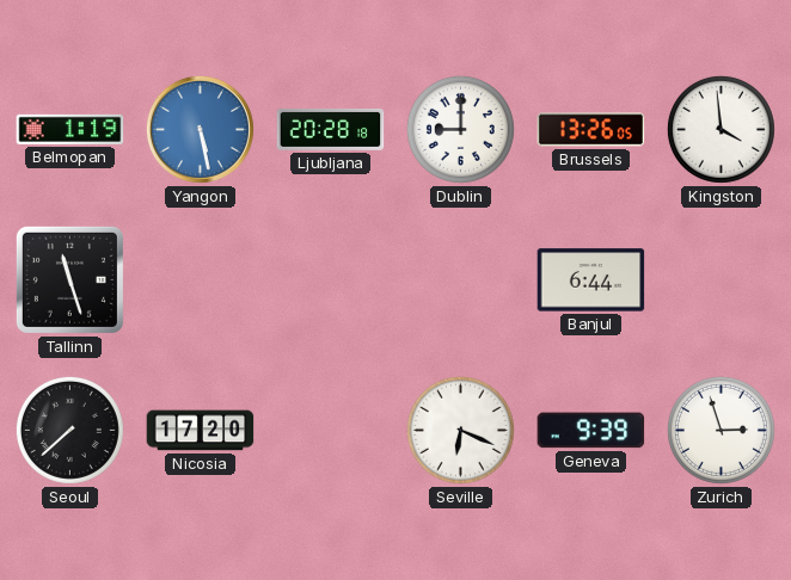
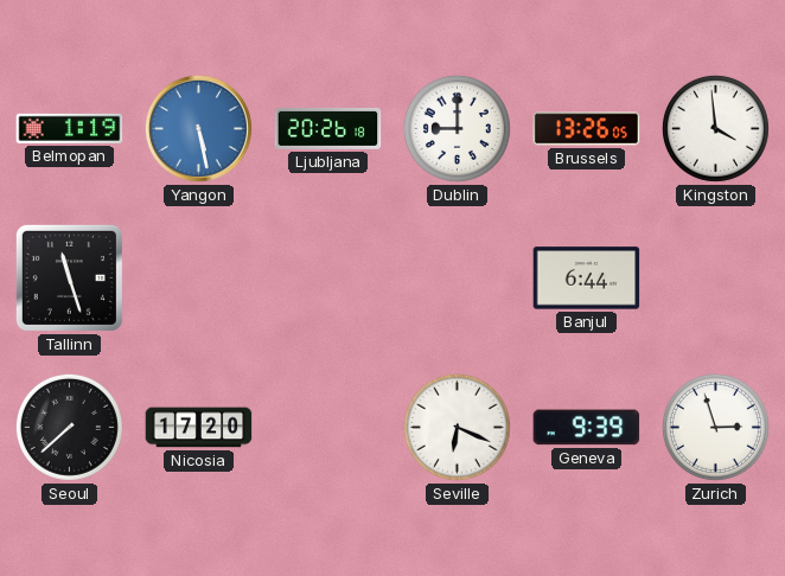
Ljubljana: 20:28 -> 20:26 (328, 129)
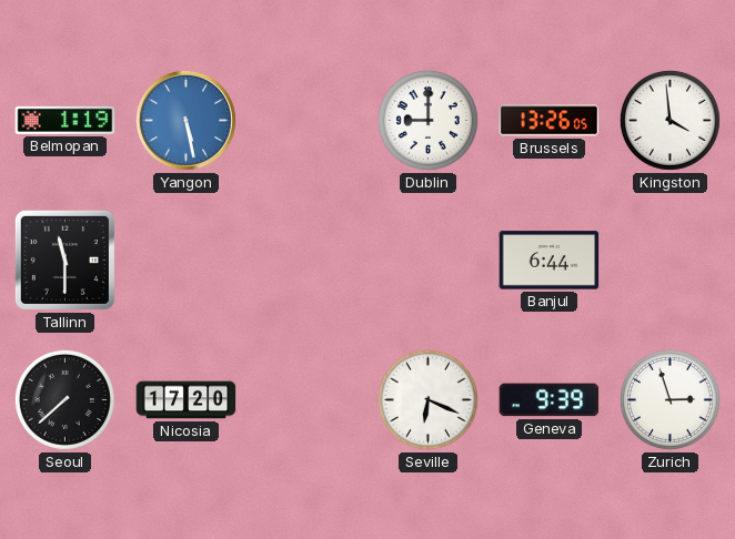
Ljubljana: 20:26 -> none (328, 129)
Tallinn: 11:27 -> 11:30 (64, 260)
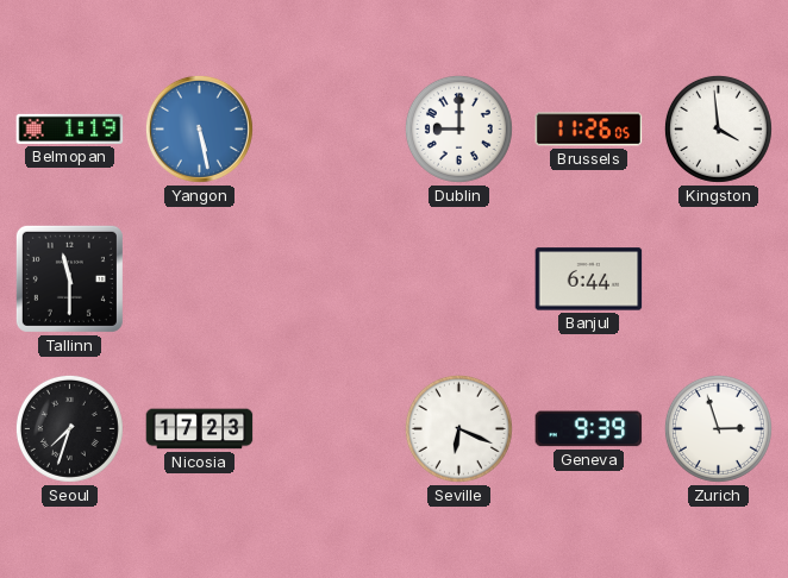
Brussels: 13:26 -> 11:26 (589, 130)
Seoul: 7:38 -> 7:33 (69, 428)
Nicosia: 17:20 -> 17:23 (200, 429)
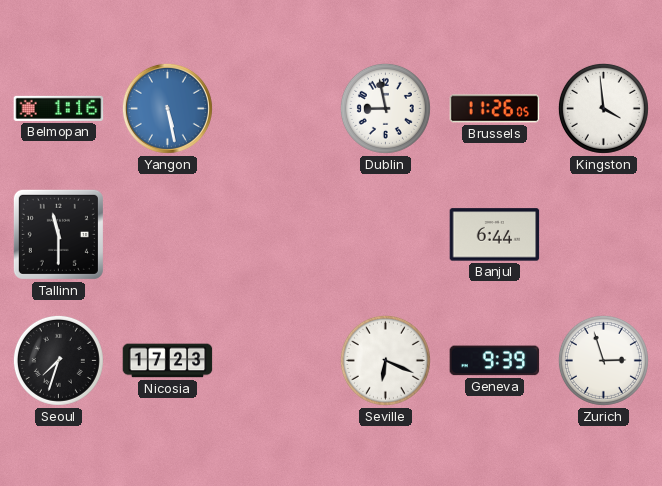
Belmopan: 1:19 -> 1:16 (59, 108)
Dublin: 9:00 -> 8:58 (385, 108)
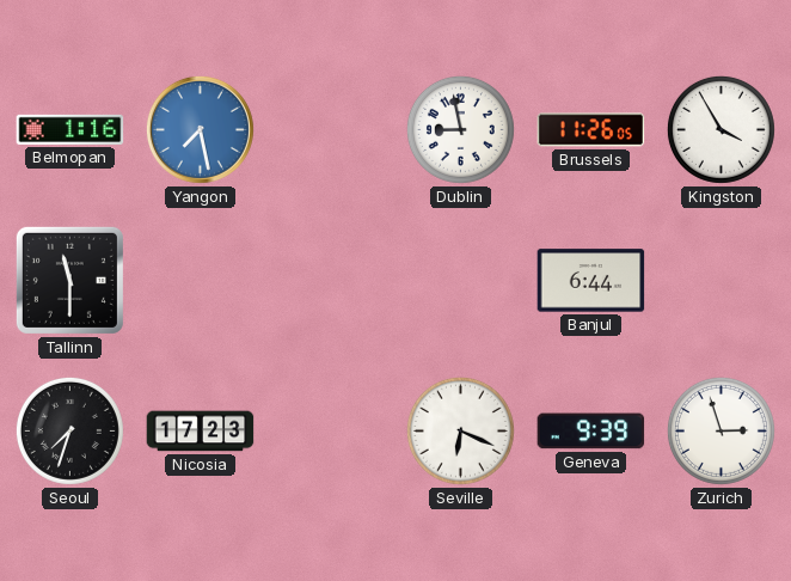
Yangon: 5:28 -> 7:28 (200, 129)
Kingston: 3:59 -> 3:55 (721, 129)
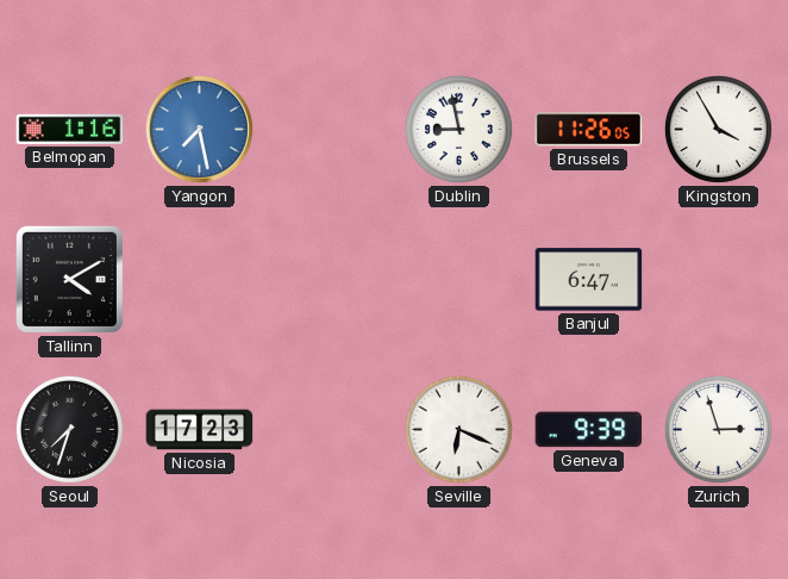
Tallinn: 11:30 -> 4:10 (69, 279)
Banjul: 6:44 -> 6:47 (589, 280)
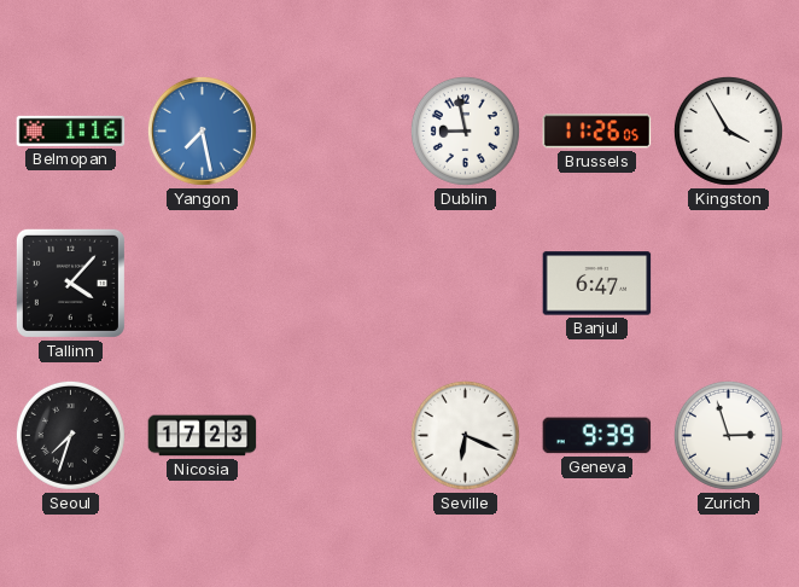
Tallinn: 4:10 -> 4:07 (70, 283)
